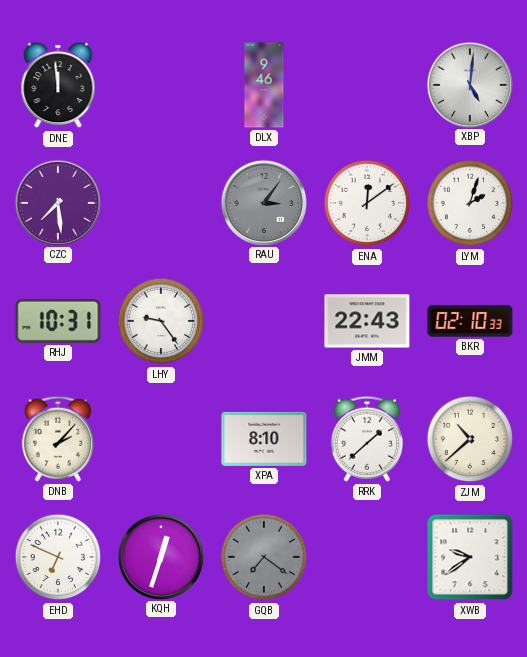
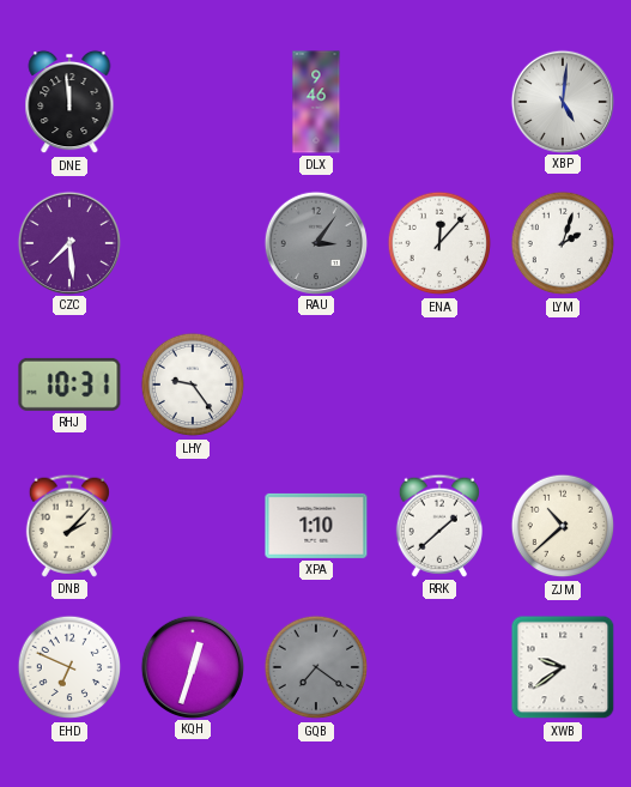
ENA: 12:09 -> 12:07 (439, 243)
JMM: 22:43 -> none (367, 321)
BKR: 02:10 -> none (470, 321)
XPA: 8:10 -> 1:10 (316, 526)
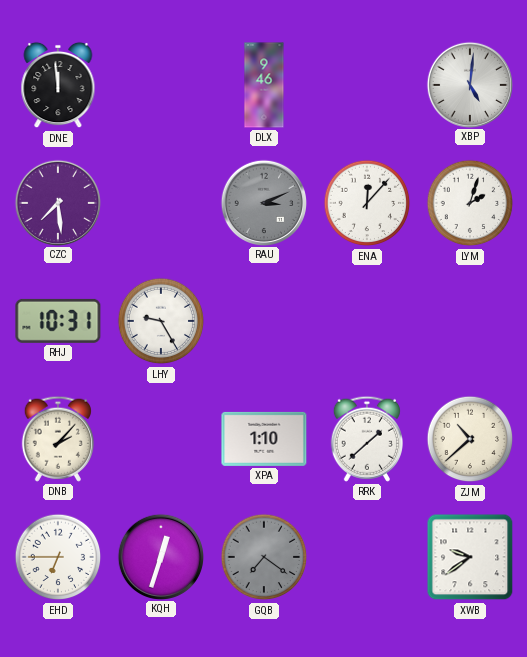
RAU: 3:06 -> 3:11 (263, 202)
LHY: 9:24 -> 9:25 (161, 321)
EHD: 6:49 -> 6:45 (58, 557)
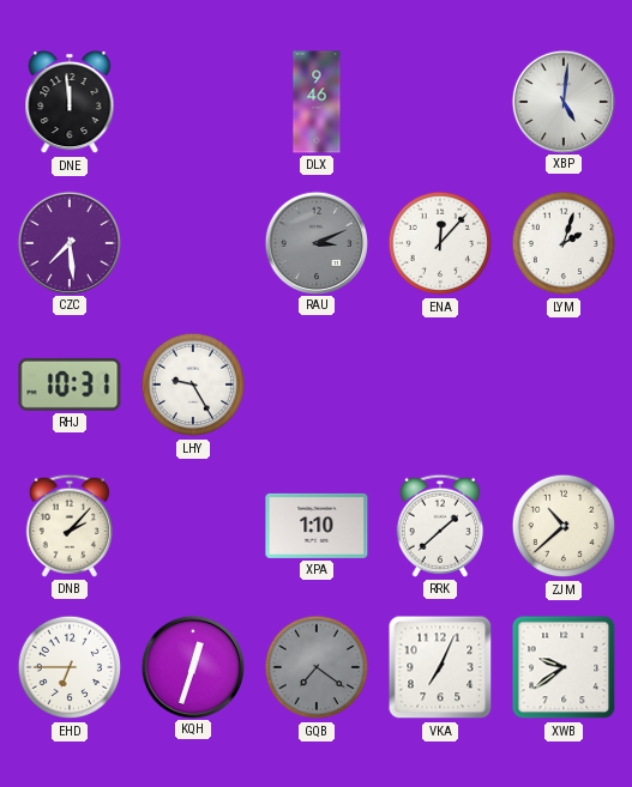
VKA: none -> 7:04 (440, 667)
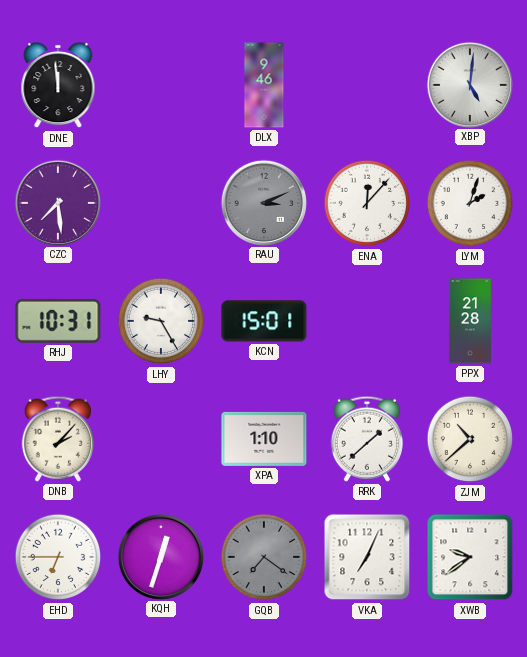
KCN: none -> 15:01 (264, 321)
PPX: none -> 21:28 (470, 321)
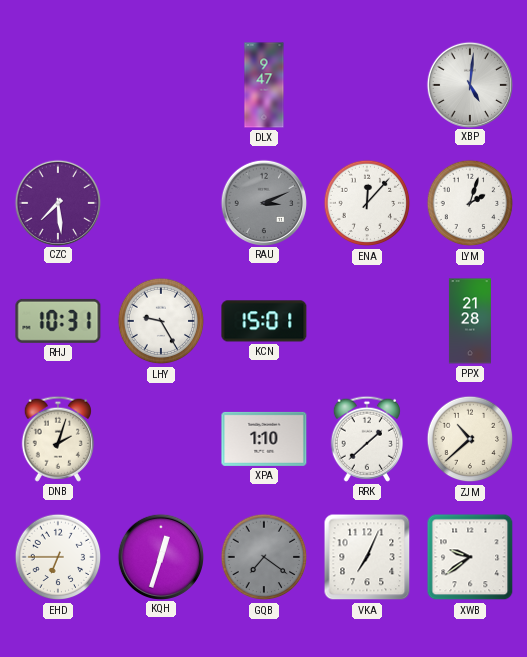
DNE: 11:59 -> none (58, 85)
DLX: 9:46 -> 9:47 (264, 85)
DNB: 2:07 -> 2:03 (58, 439)
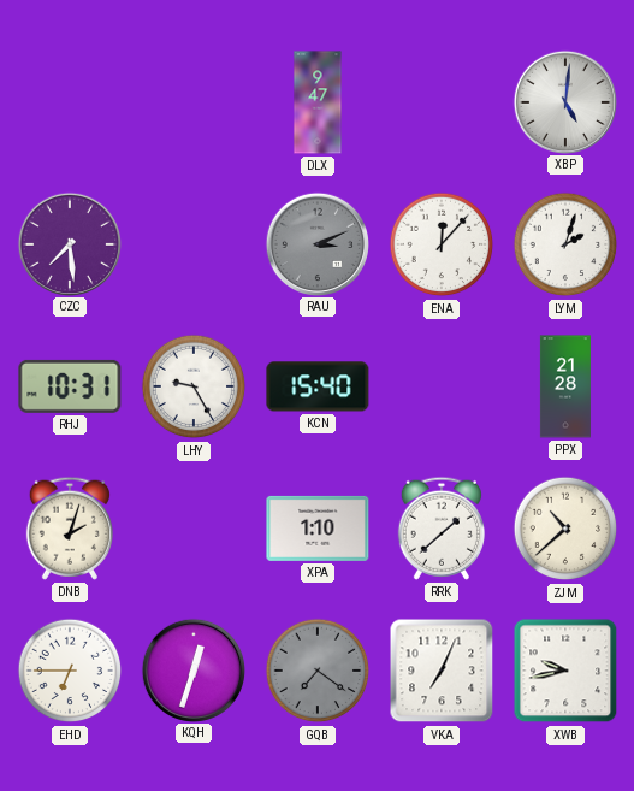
KCN: 15:01 -> 15:40 (318, 386)
XWB: 9:39 -> 9:43 (565, 671)
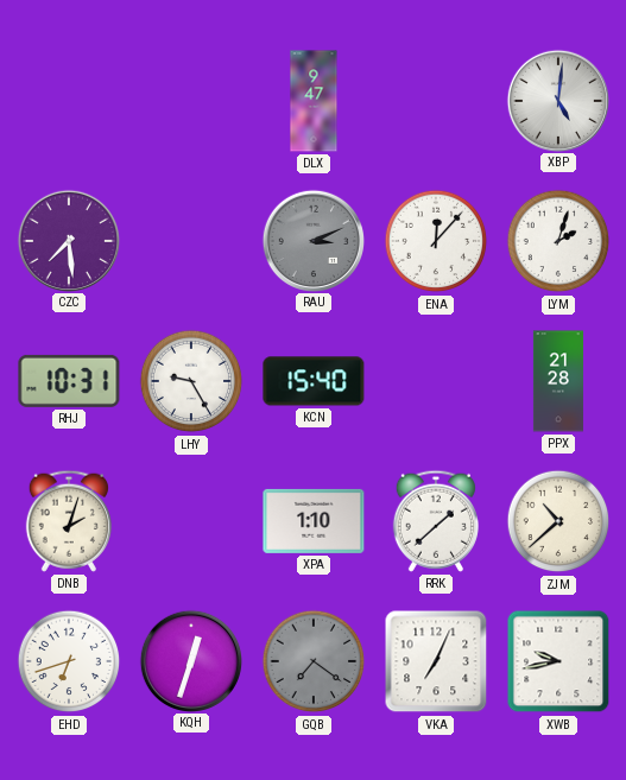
EHD: 6:45 -> 6:42 (69, 661)
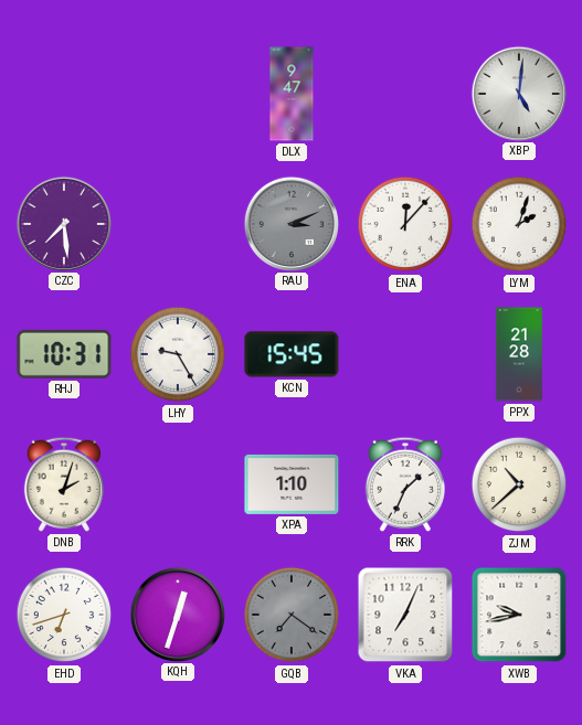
KCN: 15:40 -> 15:45 (292, 354)
RRK: 1:38 -> 1:34 (405, 484)
